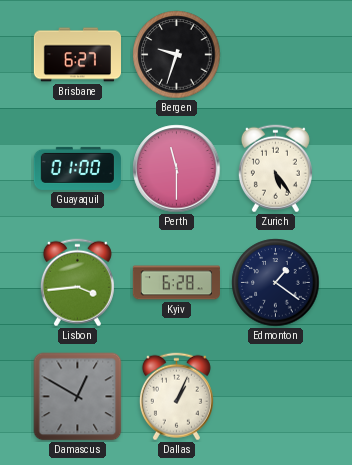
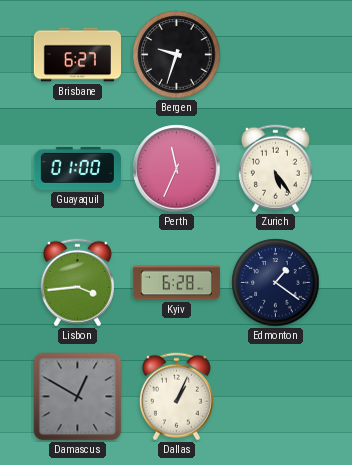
Perth: 11:30 -> 11:34 (177, 169)
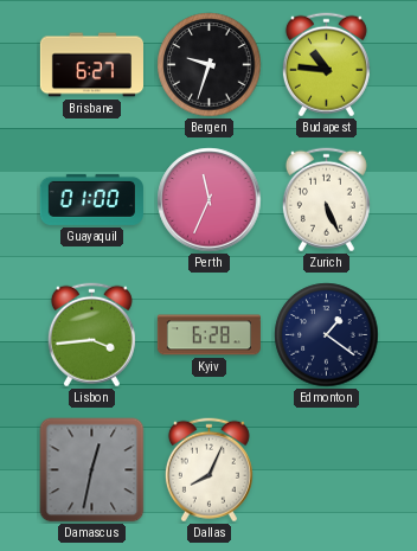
Budapest: none -> 10:46 (326, 65)
Zurich: 5:24 -> 5:26 (326, 200)
Damascus: 12:50 -> 12:32 (92, 470)
Dallas: 1:04 -> 8:04 (208, 470)
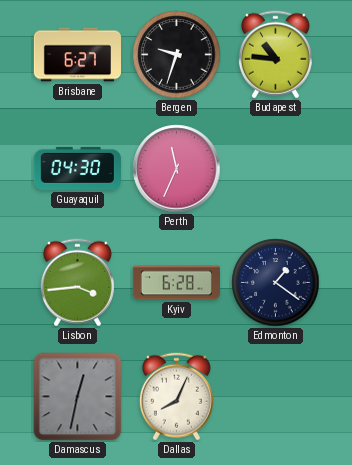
Guayaquil: 01:00 -> 04:30 (77, 168)
Zurich: 5:26 -> none (326, 200)
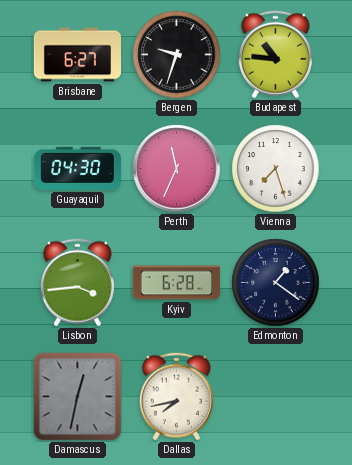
Vienna: none -> 7:27 (276, 169)
Dallas: 8:04 -> 7:43 (176, 397)
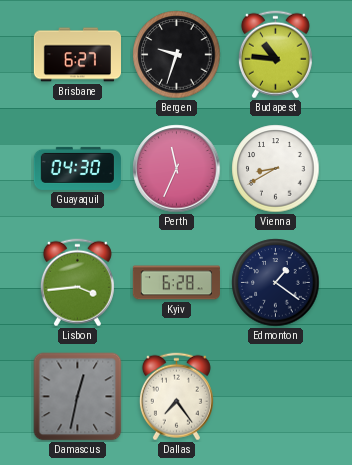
Vienna: 7:27 -> 8:40 (276, 169)
Dallas: 7:43 -> 7:24 (176, 397)
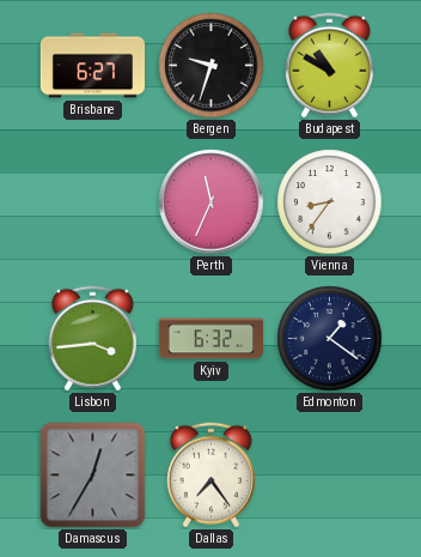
Budapest: 10:46 -> 10:50 (329, 66)
Guayaquil: 04:30 -> none (77, 168)
Vienna: 8:40 -> 8:36 (330, 202)
Kyiv: 6:28 -> 6:32 (210, 339)
Damascus: 12:32 -> 12:35 (93, 476)
